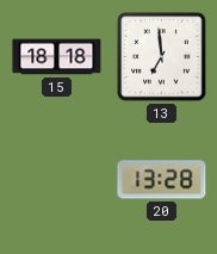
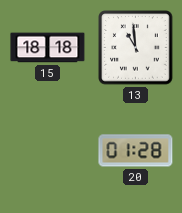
13: 6:59 -> 10:59 (136, 48)
20: 13:28 -> 01:28 (136, 151)
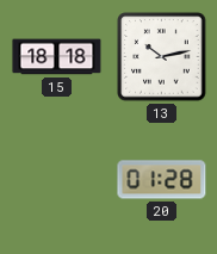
13: 10:59 -> 10:13 (162, 57)
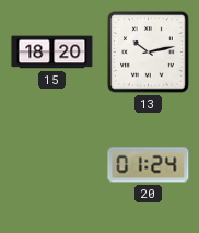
15: 18:18 -> 18:20 (52, 53)
20: 01:28 -> 01:24 (149, 165)
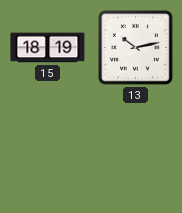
15: 18:20 -> 18:19 (48, 48)
20: 01:24 -> none (149, 165)
